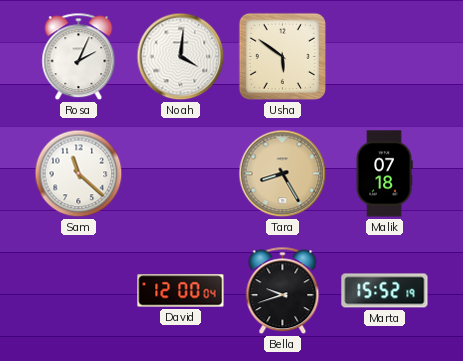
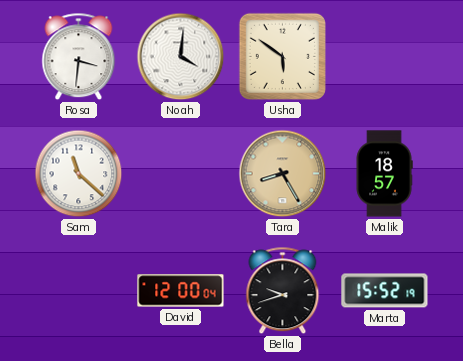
Rosa: 2:04 -> 3:31 (79, 57)
Malik: 07:18 -> 18:57 (384, 174)
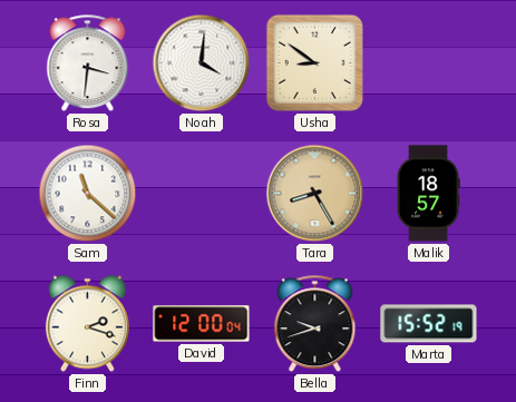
Usha: 5:51 -> 8:51 (314, 62)
Finn: none -> 2:18 (87, 324)
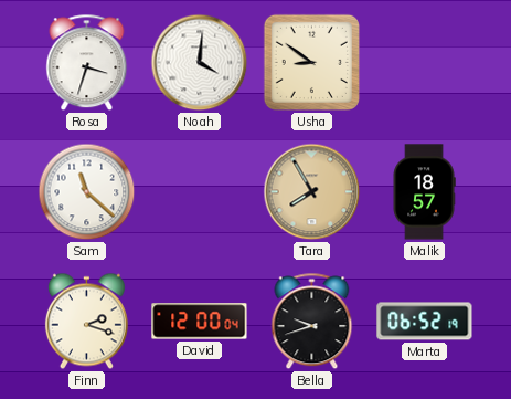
Rosa: 3:31 -> 3:33 (87, 63)
Tara: 8:25 -> 7:55 (312, 192)
Marta: 15:52 -> 06:52 (425, 322)
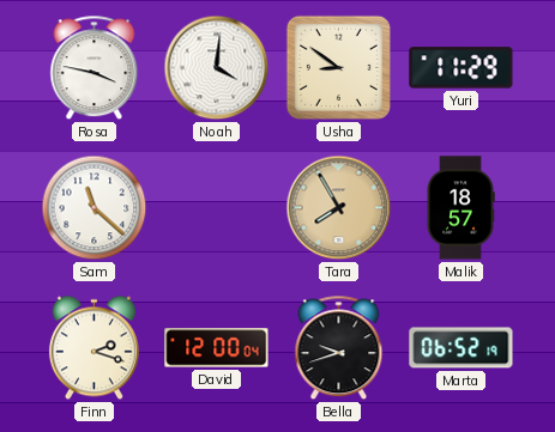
Rosa: 3:33 -> 3:47 (95, 68)
Yuri: none -> 11:29 (462, 68)
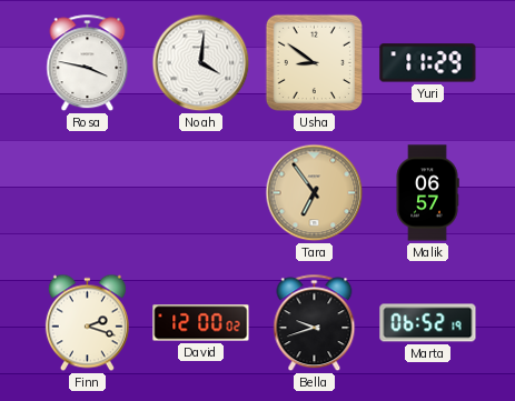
Sam: 11:22 -> none (95, 208)
Tara: 7:55 -> 6:54 (315, 193)
Malik: 18:57 -> 06:57 (427, 193)
David: 12:00:04 -> 12:00:02 (201, 323)
